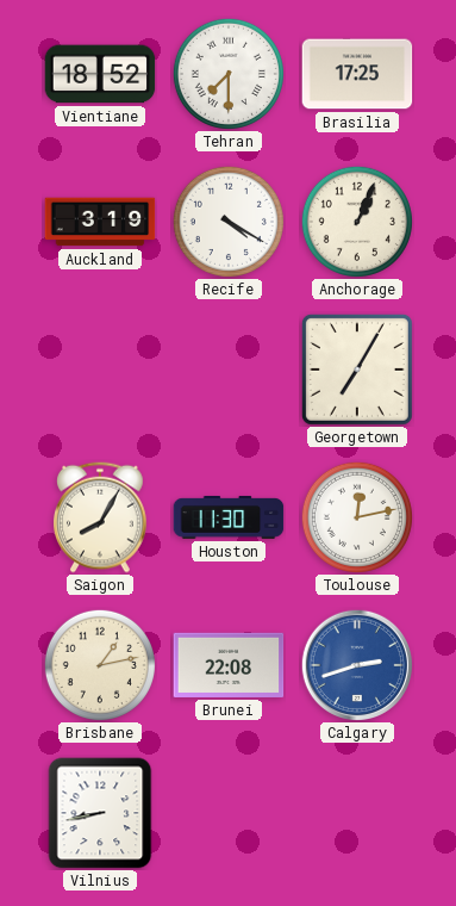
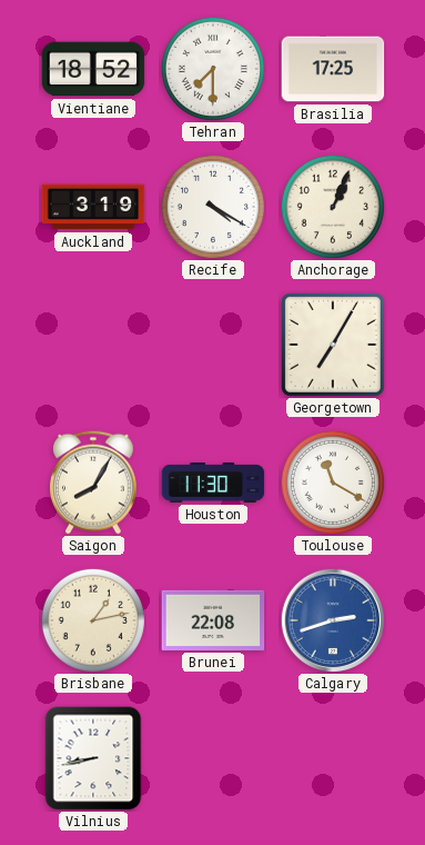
Toulouse: 12:13 -> 11:20 (333, 483)
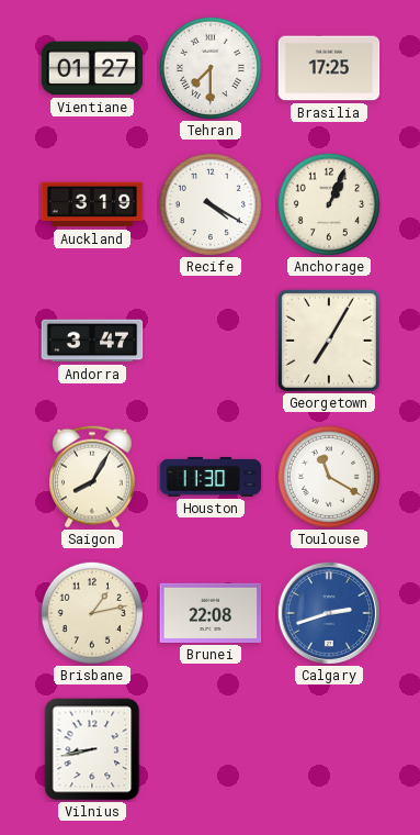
Vientiane: 18:52 -> 01:27 (92, 68)
Andorra: none -> 3:47 (92, 341)
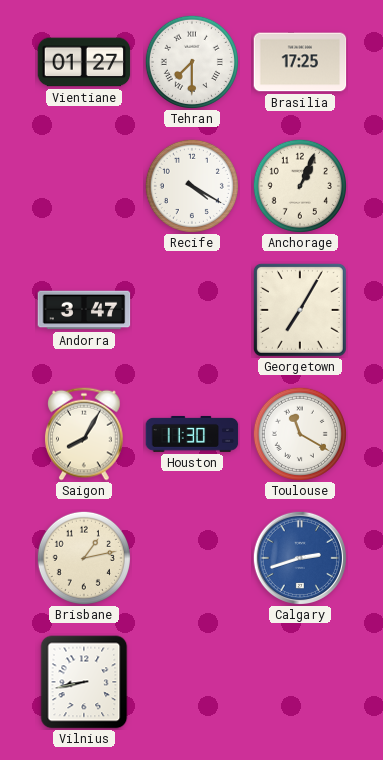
Auckland: 3:19 -> none (92, 204)
Brunei: 22:08 -> none (211, 613)
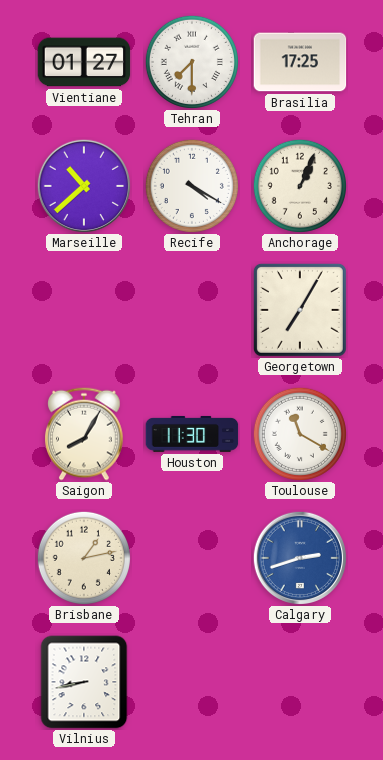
Marseille: none -> 10:38 (83, 185)
Andorra: 3:47 -> none (84, 310)
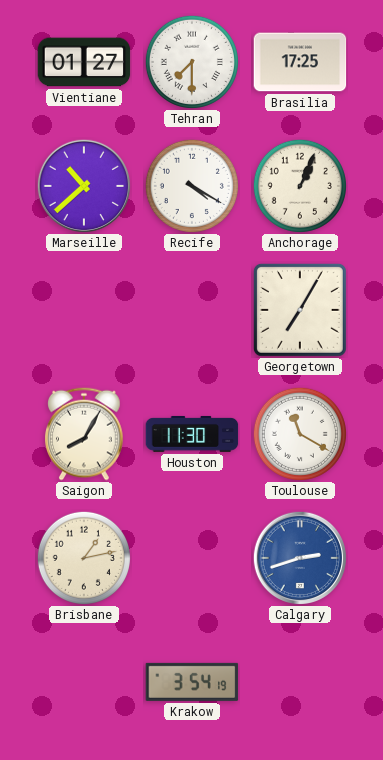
Vilnius: 8:43 -> none (84, 682)
Krakow: none -> 3:54 (192, 682)
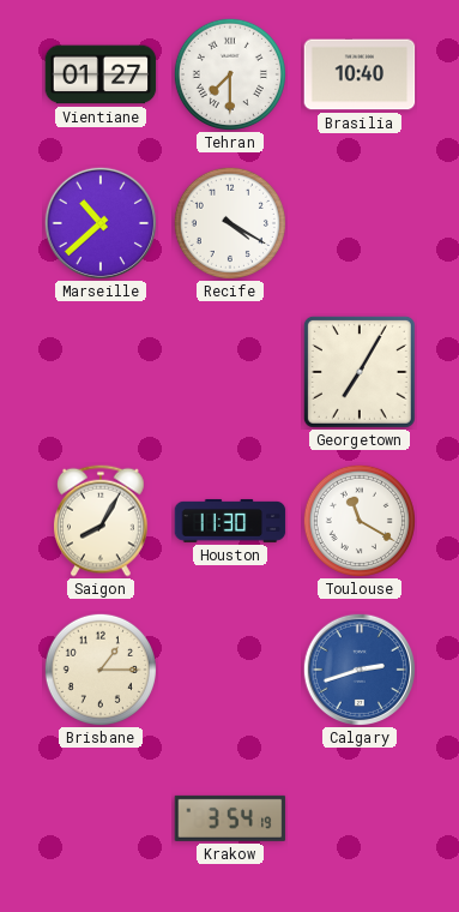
Brasilia: 17:25 -> 10:40 (360, 74)
Anchorage: 1:04 -> none (300, 186)
Brisbane: 1:13 -> 1:15 (101, 670)
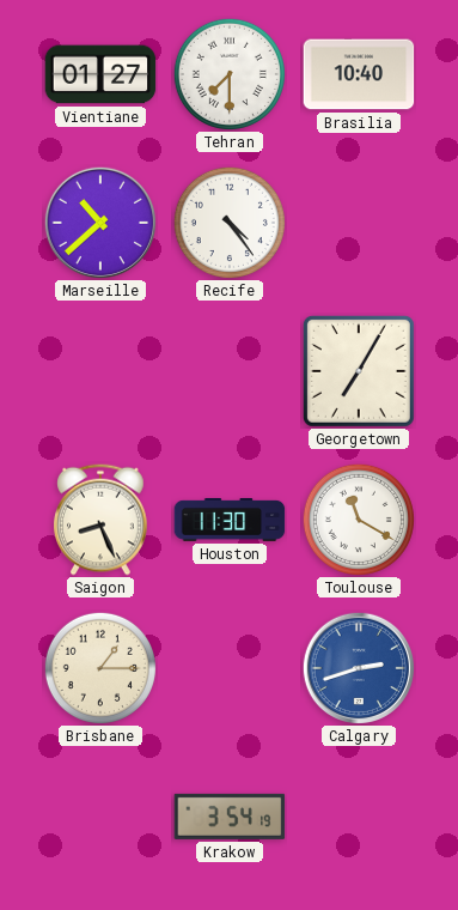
Recife: 4:20 -> 4:24 (230, 223)
Saigon: 8:05 -> 8:26 (102, 520)
